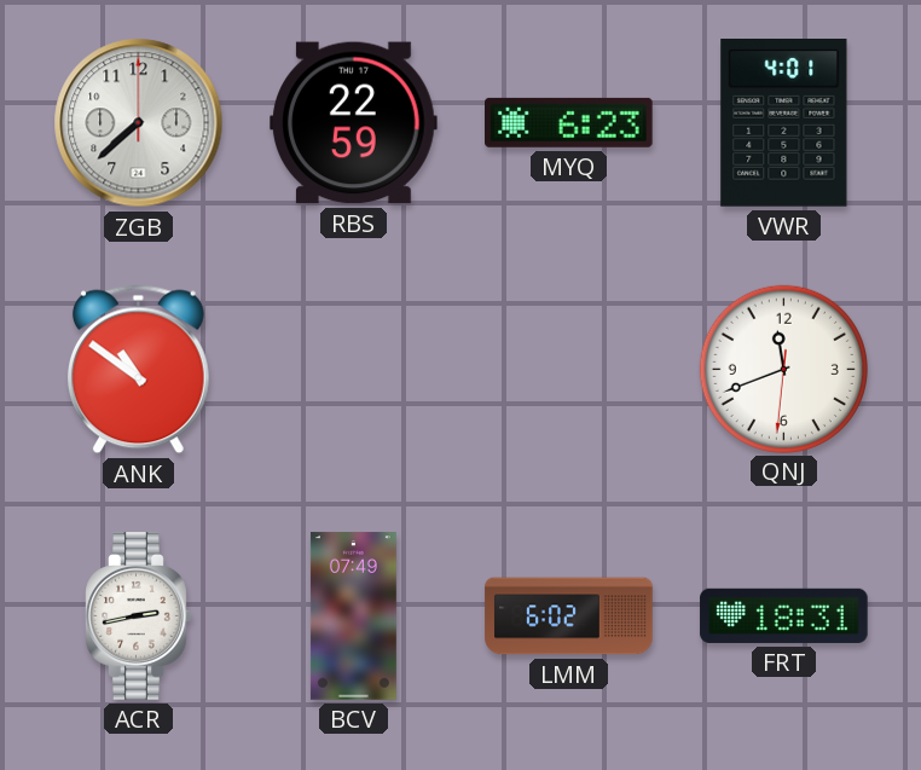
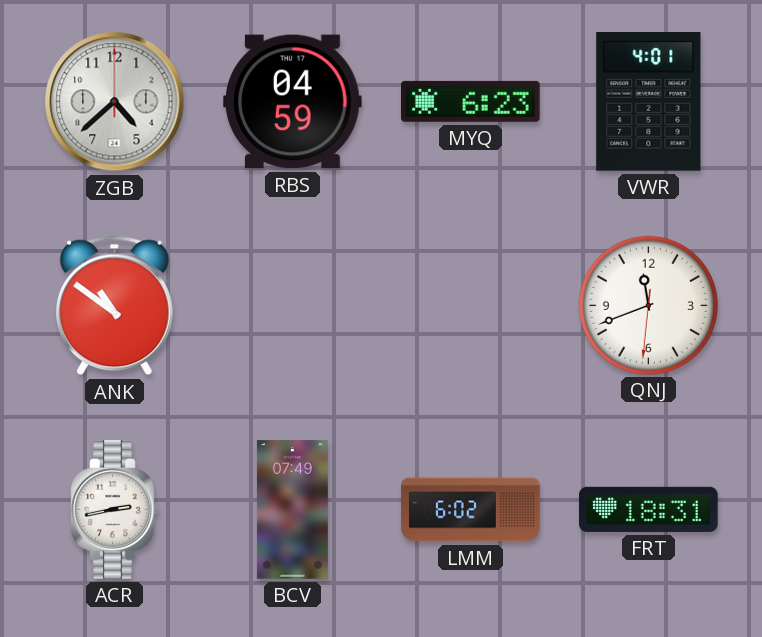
ZGB: 7:38 -> 4:38 (115, 102)
RBS: 22:59 -> 04:59 (293, 102)
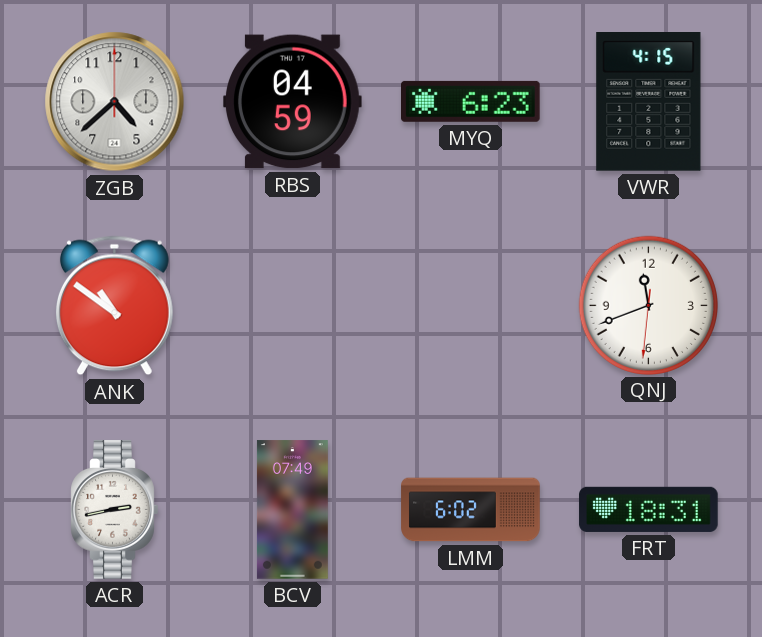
VWR: 4:01 -> 4:15 (649, 102)
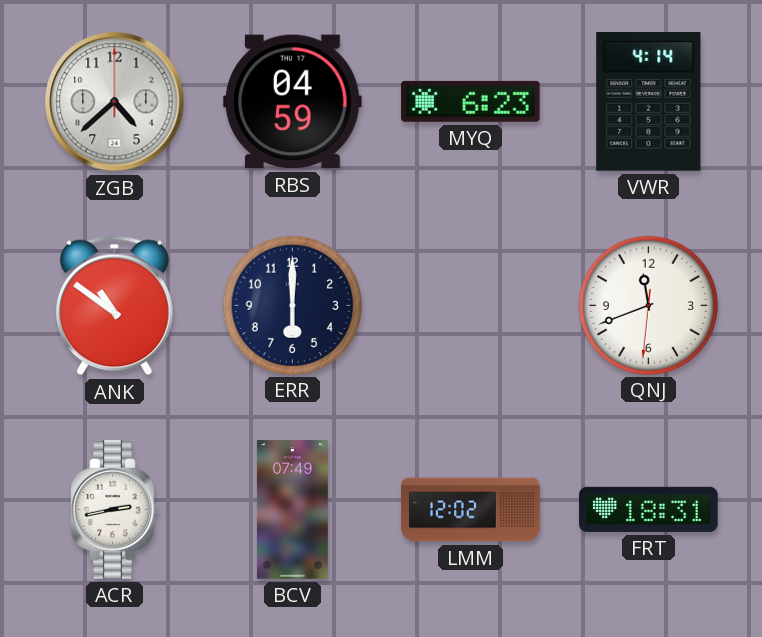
VWR: 4:15 -> 4:14 (649, 102)
ERR: none -> 6:00 (292, 305)
LMM: 6:02 -> 12:02 (471, 510)
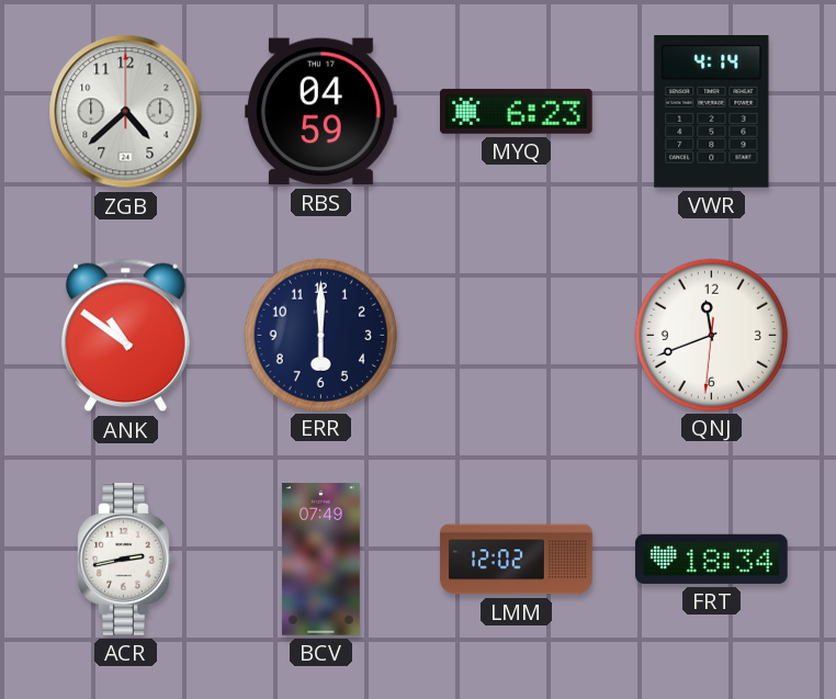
FRT: 18:31 -> 18:34 (712, 559)
